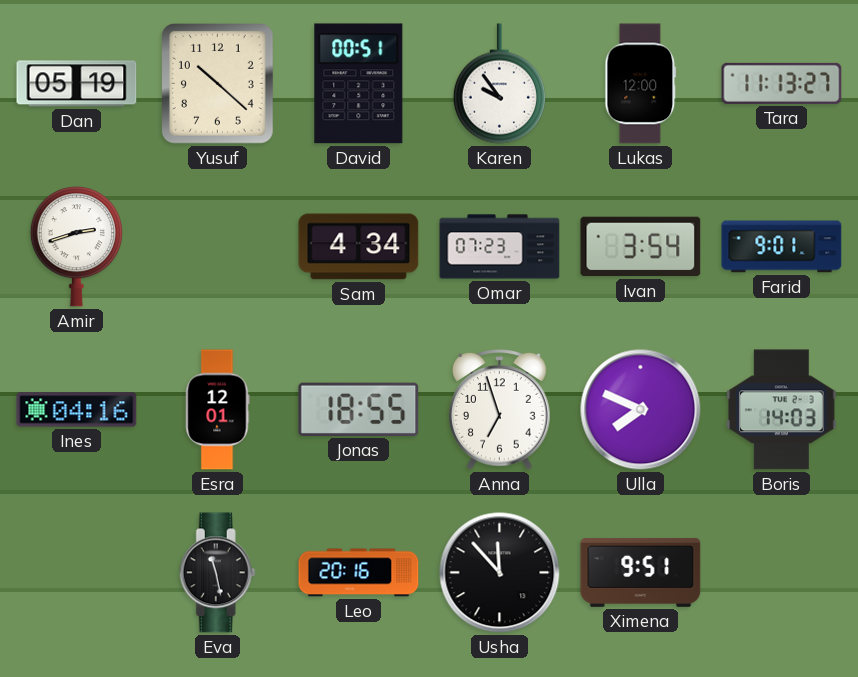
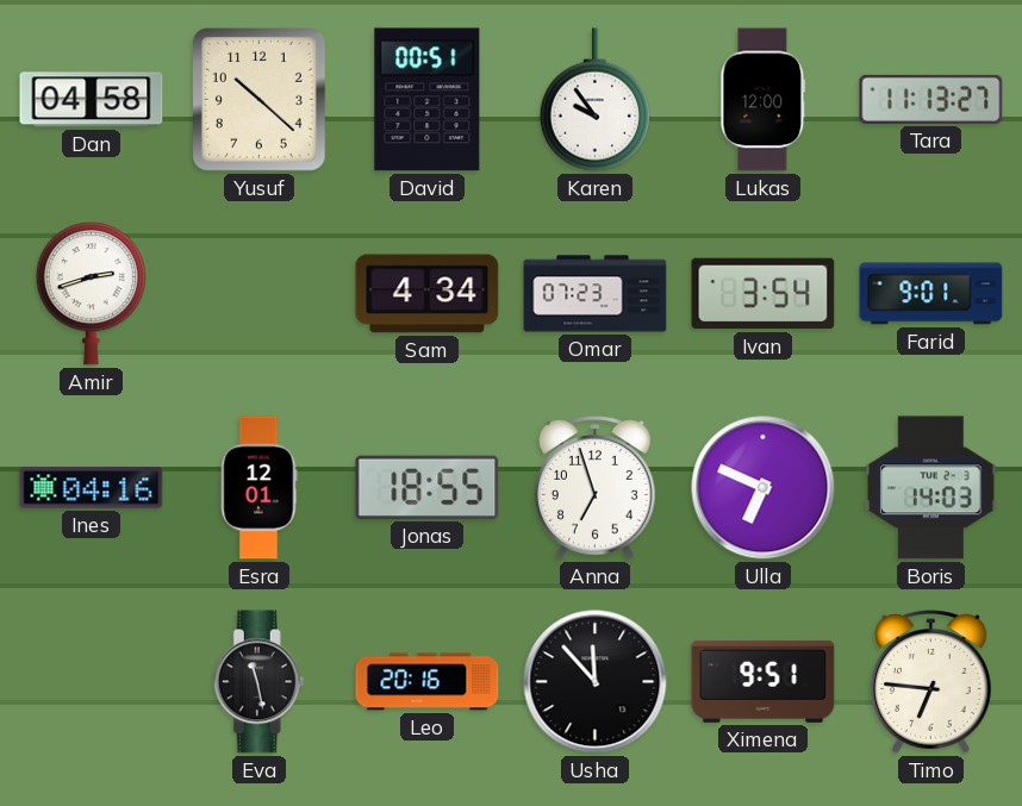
Dan: 05:19 -> 04:58 (92, 100)
Ulla: 7:49 -> 6:49 (764, 488)
Timo: none -> 6:46 (931, 682)
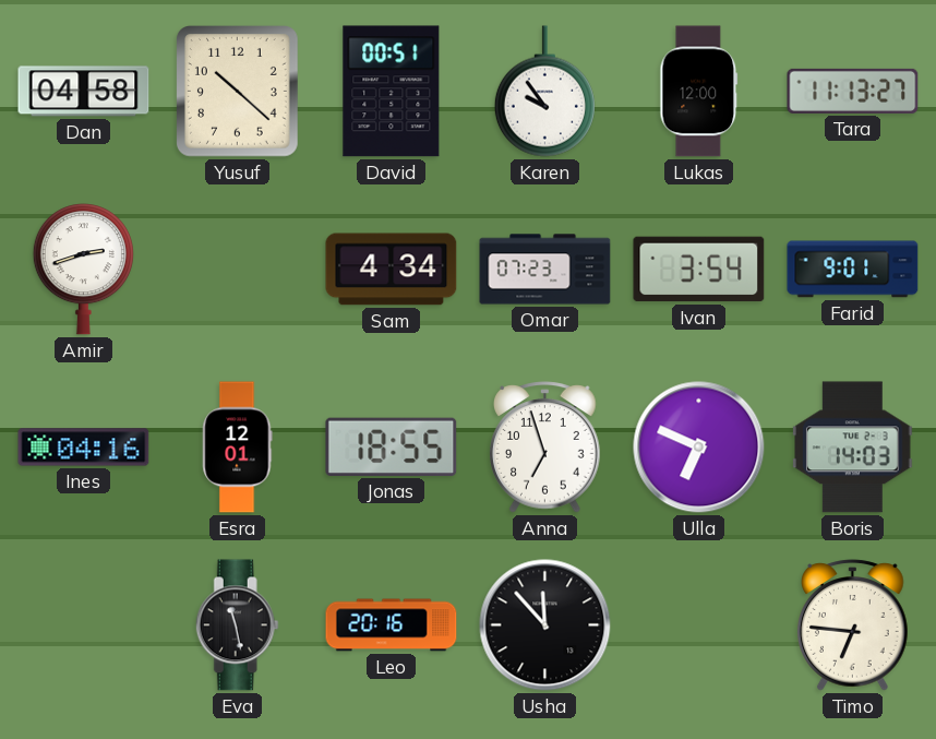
Ximena: 9:51 -> none (764, 681)
